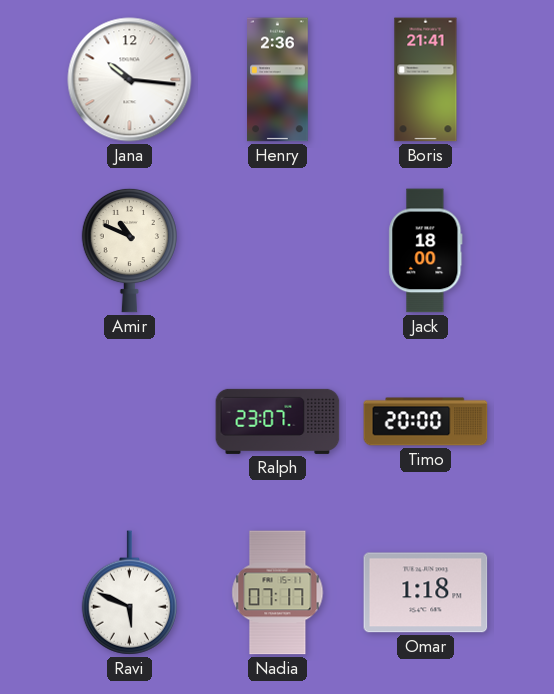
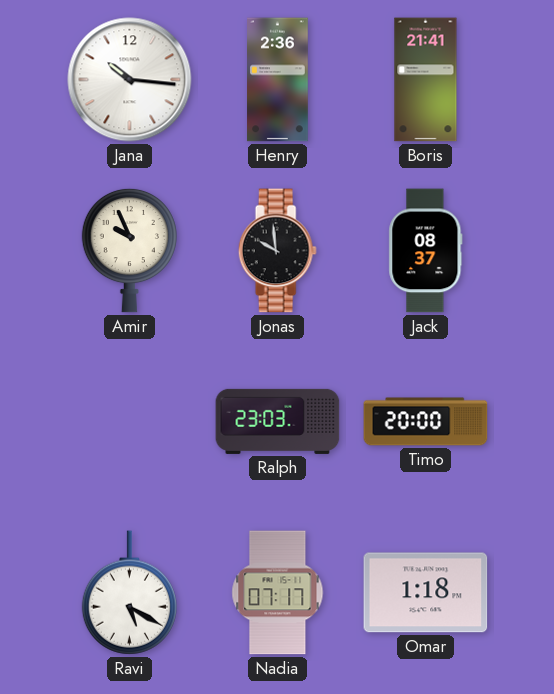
Amir: 10:49 -> 9:56 (129, 250)
Jonas: none -> 9:59 (277, 251)
Jack: 18:00 -> 08:37 (426, 251)
Ralph: 23:07 -> 23:03 (278, 421)
Ravi: 5:49 -> 5:20 (129, 593)
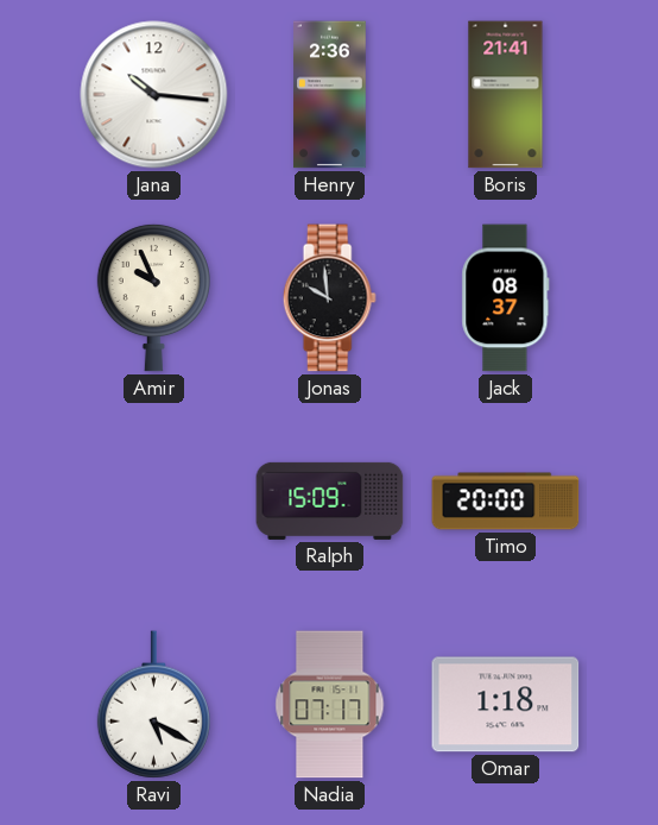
Ralph: 23:03 -> 15:09 (330, 500)
